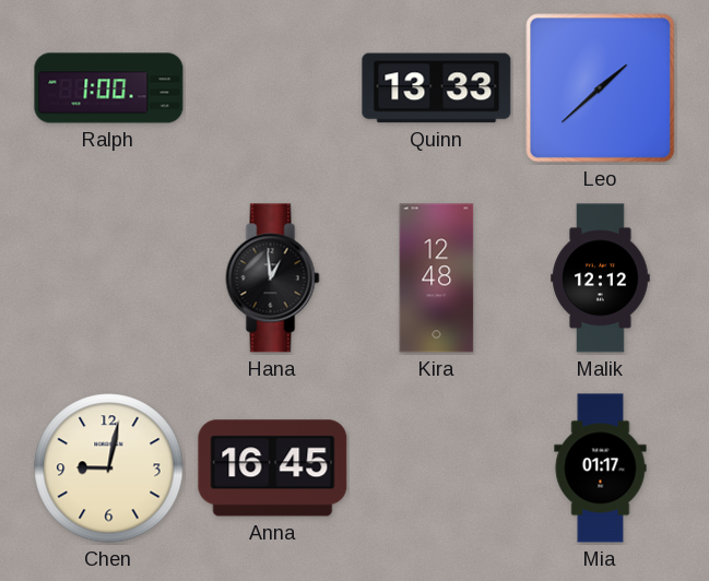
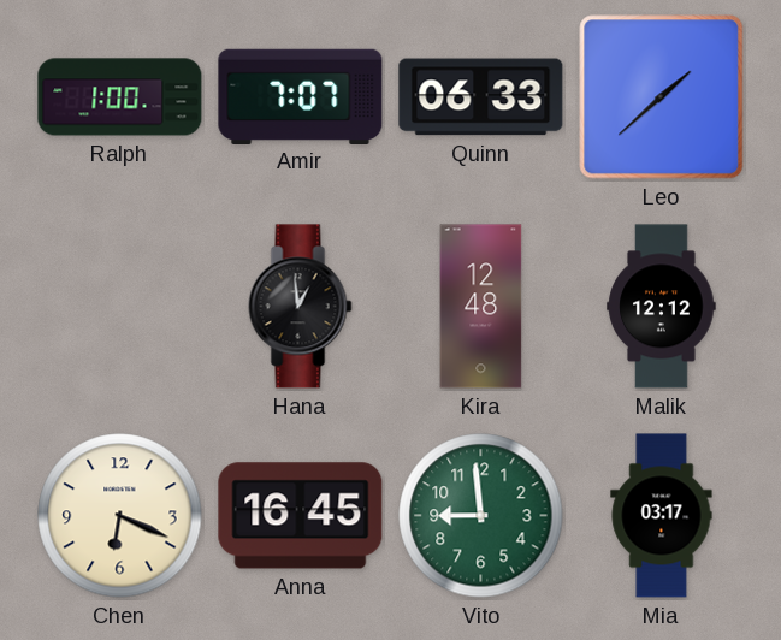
Amir: none -> 7:07 (301, 96)
Quinn: 13:33 -> 06:33 (481, 97)
Chen: 9:02 -> 6:19 (120, 516)
Vito: none -> 8:59 (481, 516)
Mia: 01:17 -> 03:17 (662, 516)
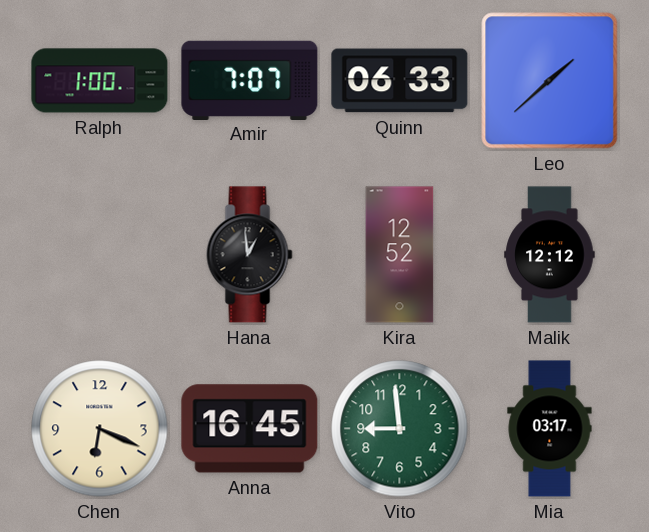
Kira: 12:48 -> 12:52 (400, 255)
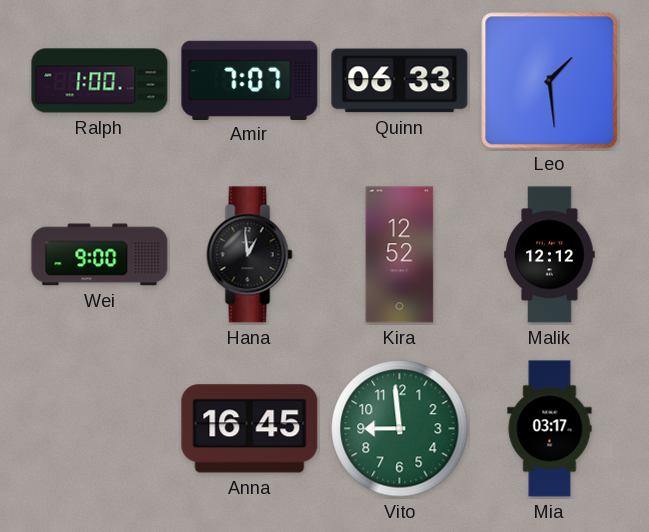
Leo: 1:38 -> 1:29 (550, 81)
Wei: none -> 9:00 (100, 255)
Chen: 6:19 -> none (100, 429)
